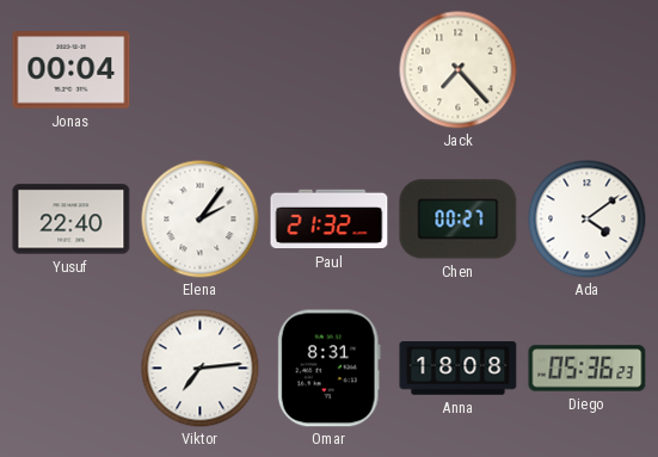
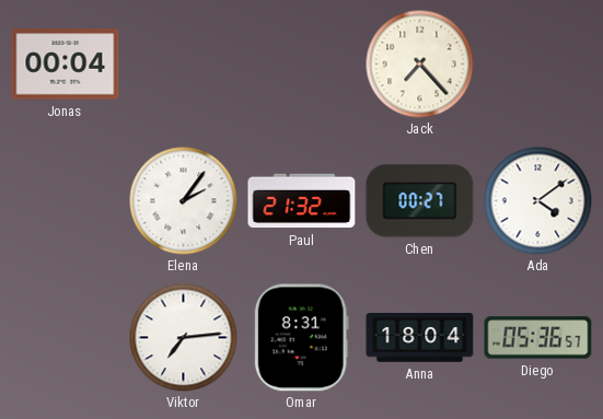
Yusuf: 22:40 -> none (72, 220)
Anna: 18:08 -> 18:04 (420, 338)
Diego: 05:36:23 -> 05:36:57 (538, 338)
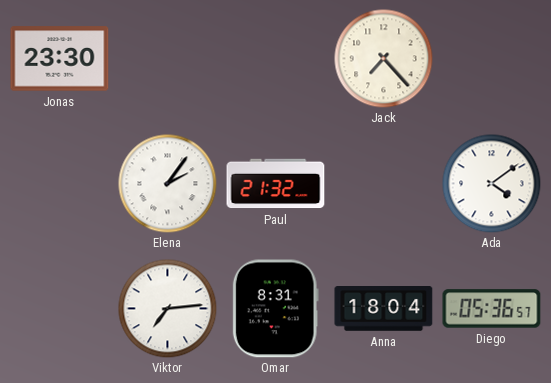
Jonas: 00:04 -> 23:30 (60, 59)
Chen: 00:27 -> none (420, 201)
